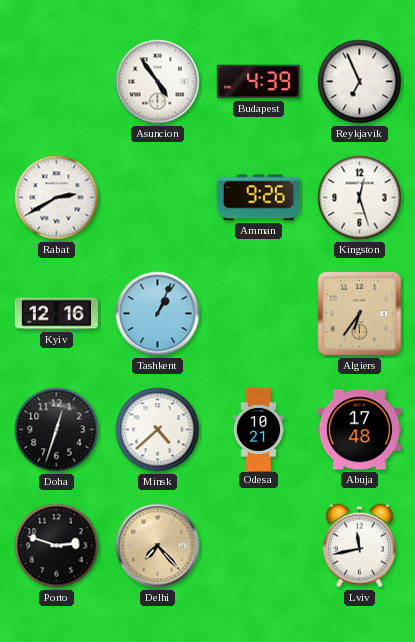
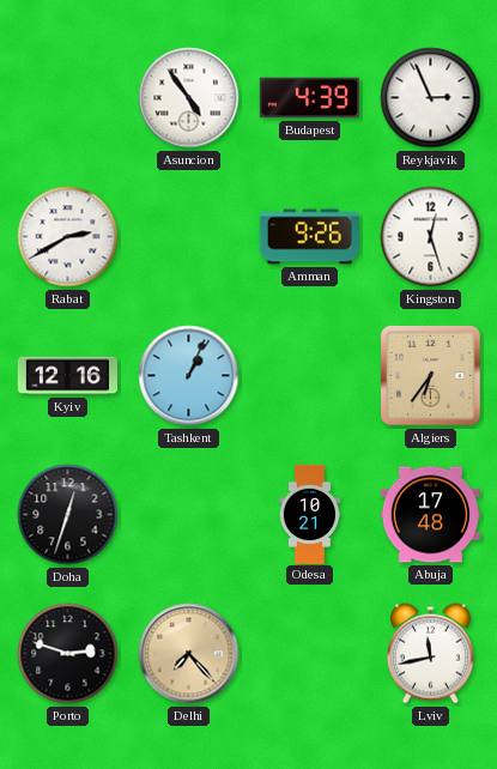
Reykjavik: 6:56 -> 2:56 (431, 98)
Minsk: 4:38 -> none (158, 430)
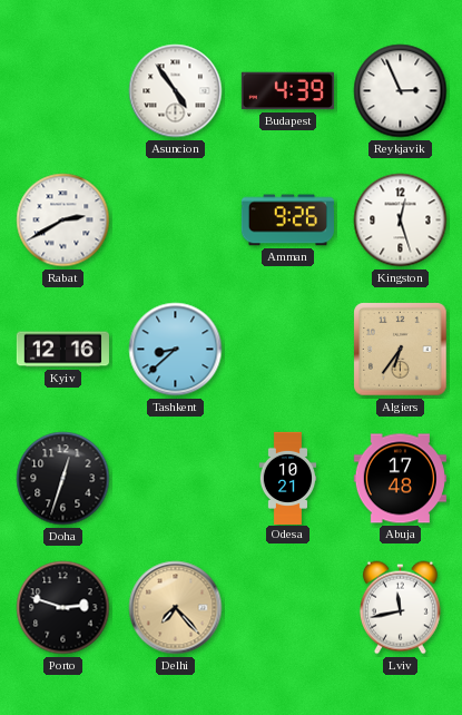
Tashkent: 1:04 -> 8:38 (176, 350)
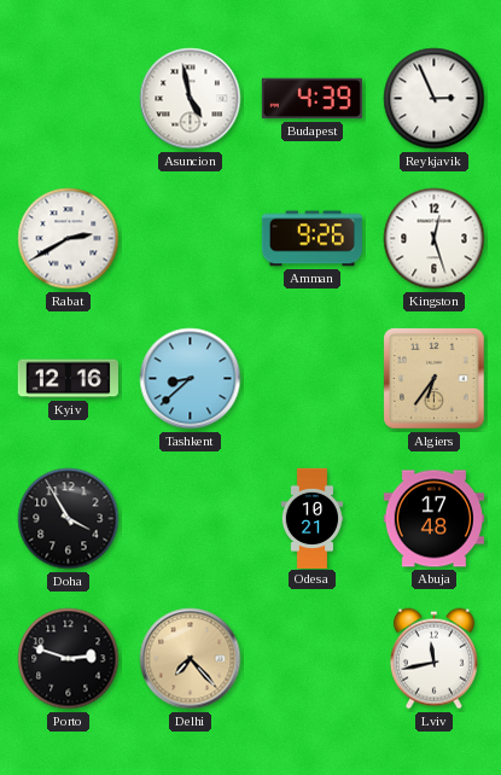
Asuncion: 4:54 -> 4:58 (191, 99)
Doha: 12:33 -> 3:55 (69, 519)
